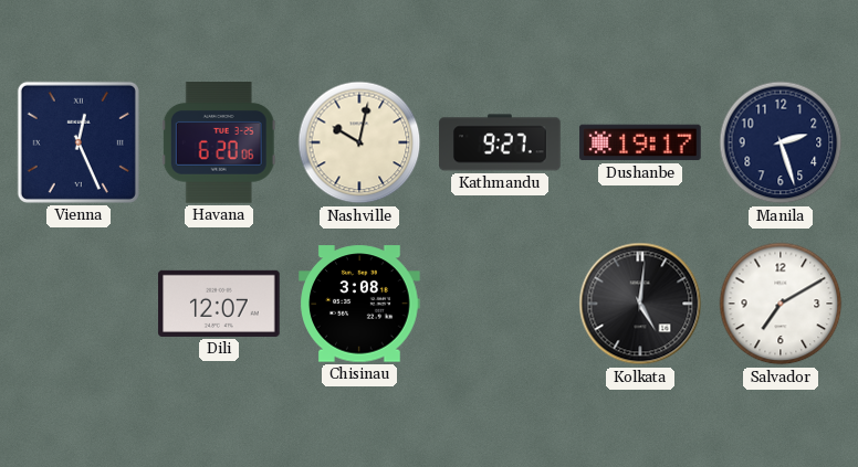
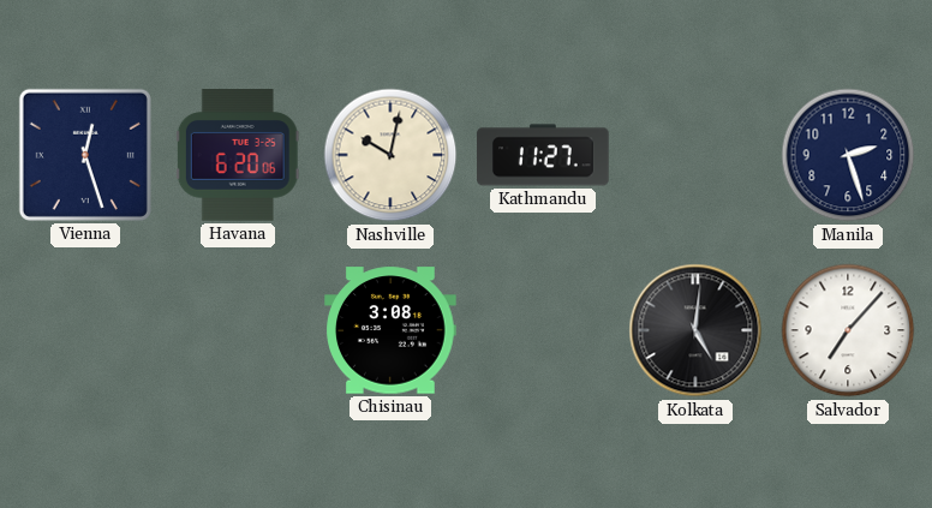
Vienna: 12:26 -> 12:27 (85, 155)
Kathmandu: 9:27 -> 11:27 (543, 155)
Dushanbe: 19:17 -> none (640, 142)
Dili: 12:07 -> none (219, 304)
Salvador: 7:10 -> 7:07 (848, 330)
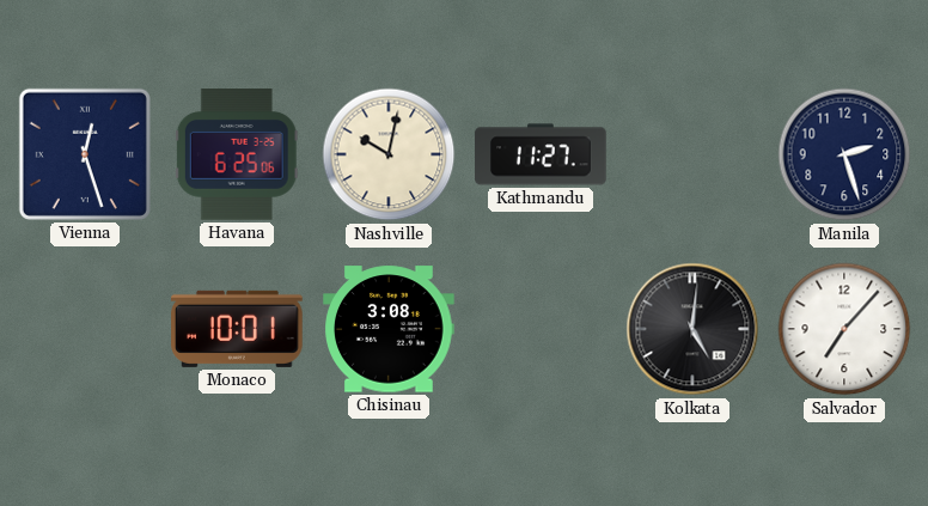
Havana: 6:20 -> 6:25 (237, 154)
Monaco: none -> 10:01 (237, 329)
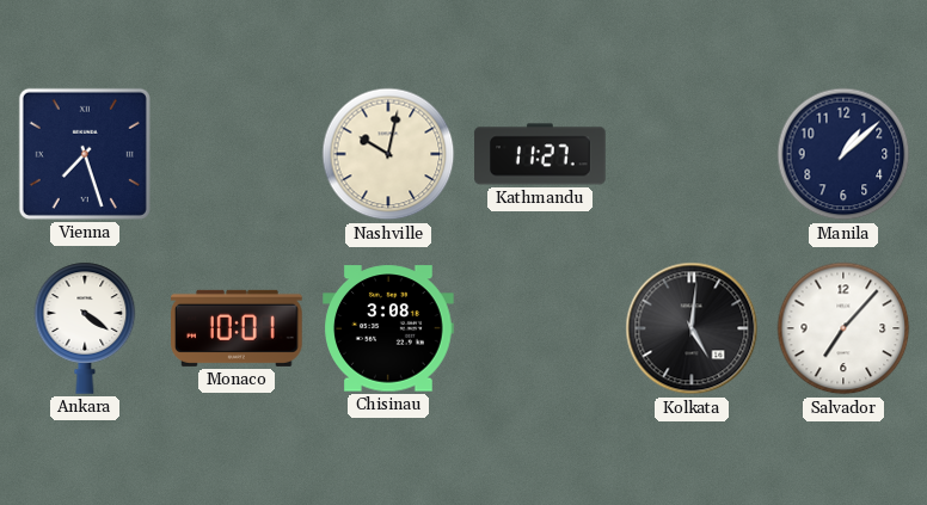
Vienna: 12:27 -> 7:27 (85, 154)
Havana: 6:25 -> none (237, 154)
Manila: 2:27 -> 1:08 (843, 154)
Ankara: none -> 4:21 (85, 328)
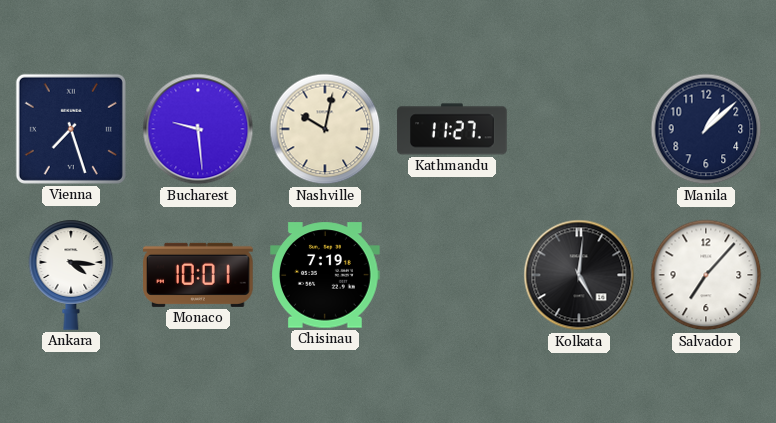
Bucharest: none -> 9:29 (198, 129)
Ankara: 4:21 -> 4:16 (71, 275)
Chisinau: 3:08 -> 7:19 (325, 275)
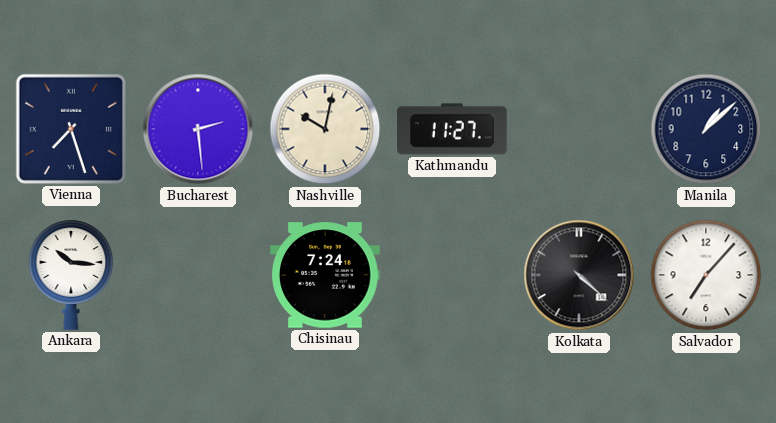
Bucharest: 9:29 -> 2:29 (198, 129)
Ankara: 4:16 -> 10:16 (71, 275)
Monaco: 10:01 -> none (198, 275)
Chisinau: 7:19 -> 7:24 (325, 275)
Kolkata: 5:01 -> 4:22 (579, 275)
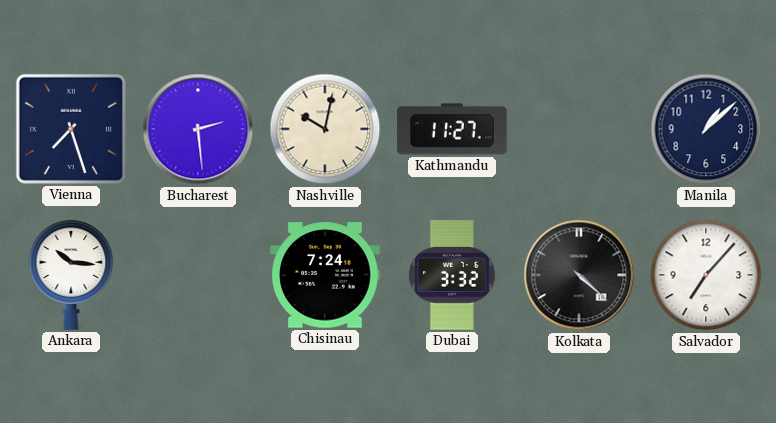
Dubai: none -> 3:32 (452, 275)
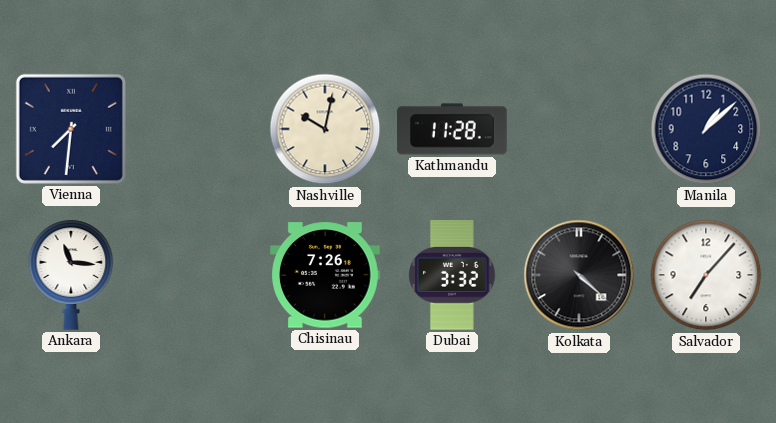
Vienna: 7:27 -> 7:31 (71, 129)
Bucharest: 2:29 -> none (198, 129)
Kathmandu: 11:27 -> 11:28 (452, 129)
Ankara: 10:16 -> 11:16 (71, 275)
Chisinau: 7:24 -> 7:26 (325, 275)
